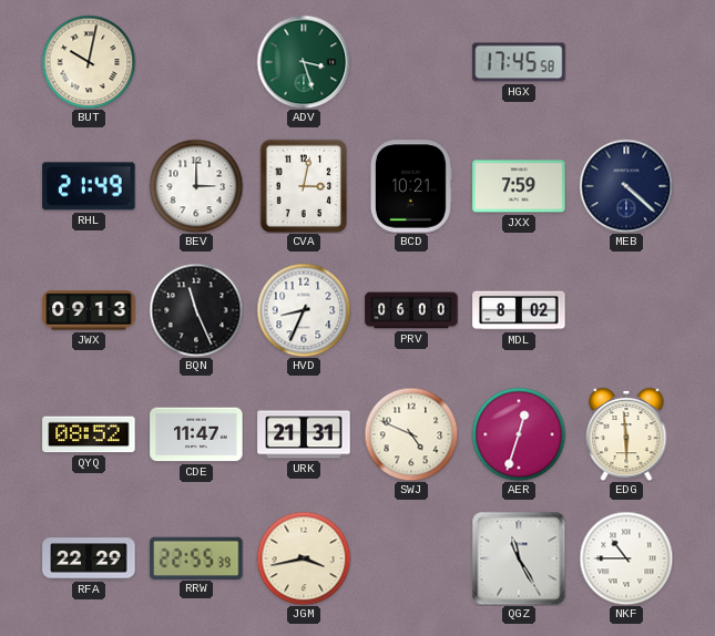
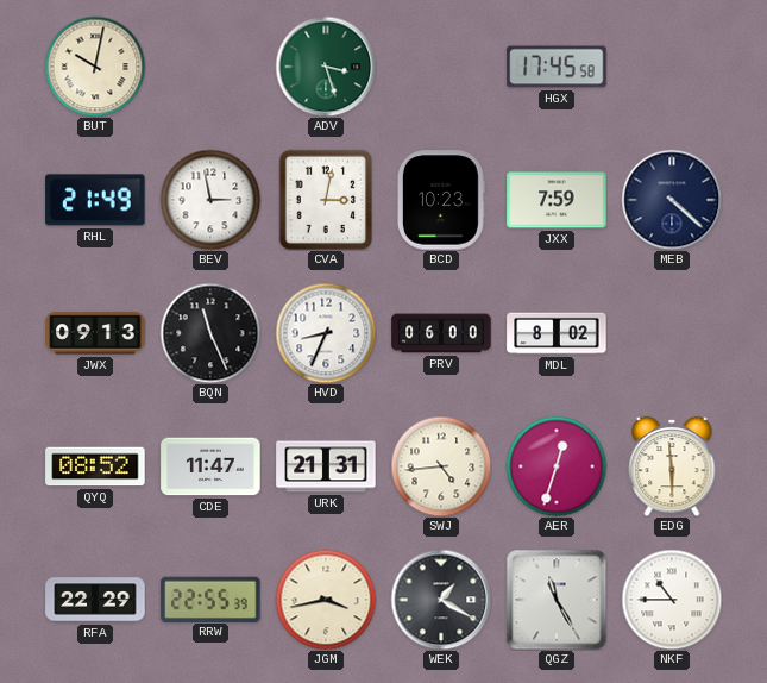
BEV: 3:00 -> 2:58 (210, 200)
BCD: 10:21 -> 10:23 (440, 200)
SWJ: 4:49 -> 4:44 (441, 466)
WEK: none -> 1:20 (441, 600)
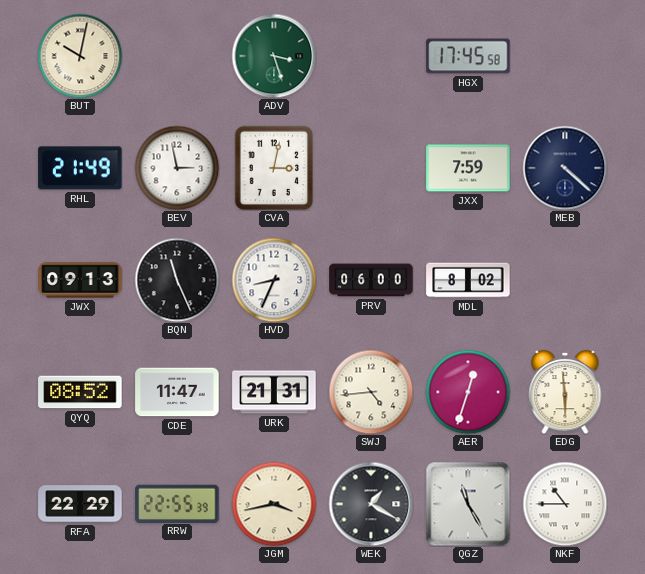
BCD: 10:23 -> none (440, 200)
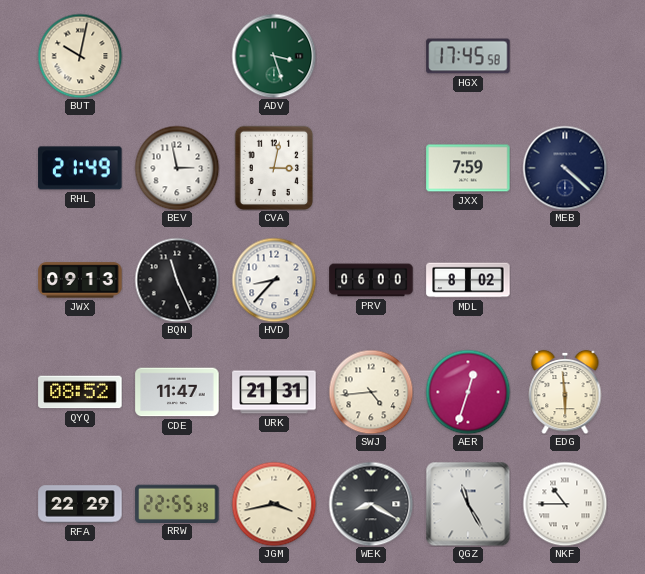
HVD: 8:34 -> 8:37 (274, 280)
WEK: 1:20 -> 8:20 (371, 504)
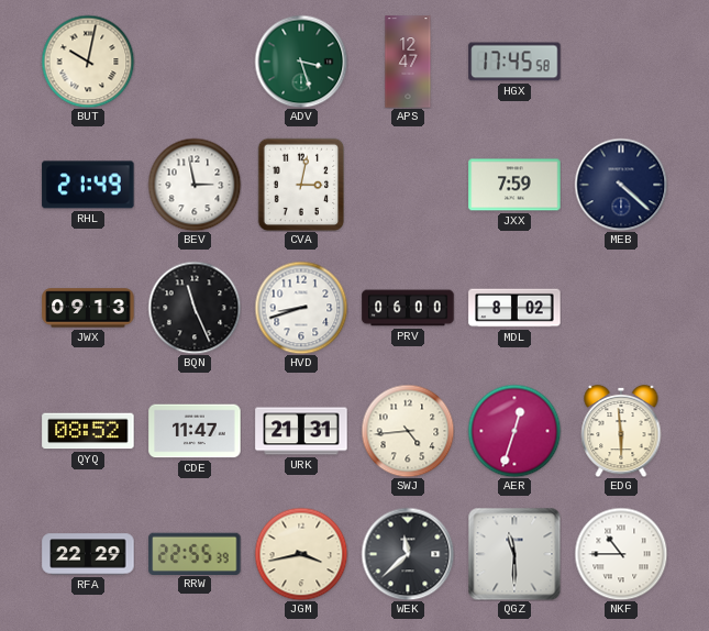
APS: none -> 12:47 (408, 62)
HVD: 8:37 -> 8:42 (301, 308)
WEK: 8:20 -> 11:38 (408, 554)
QGZ: 11:25 -> 11:30 (514, 554)
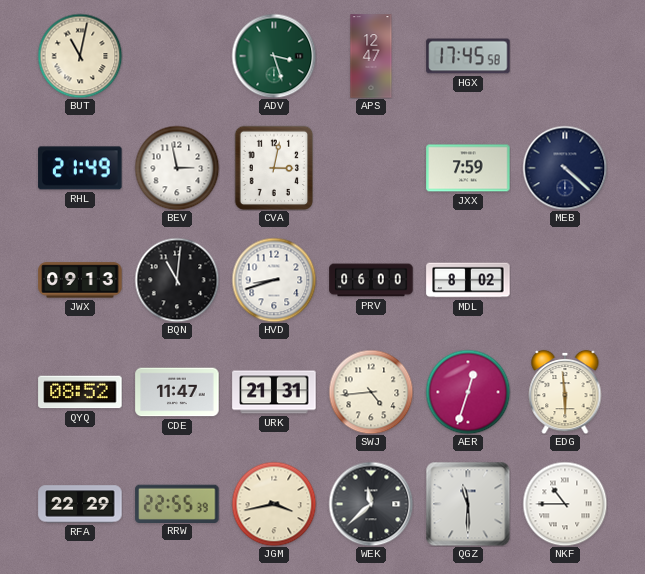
BUT: 10:02 -> 11:02 (80, 56)
BQN: 11:26 -> 11:01 (177, 280)
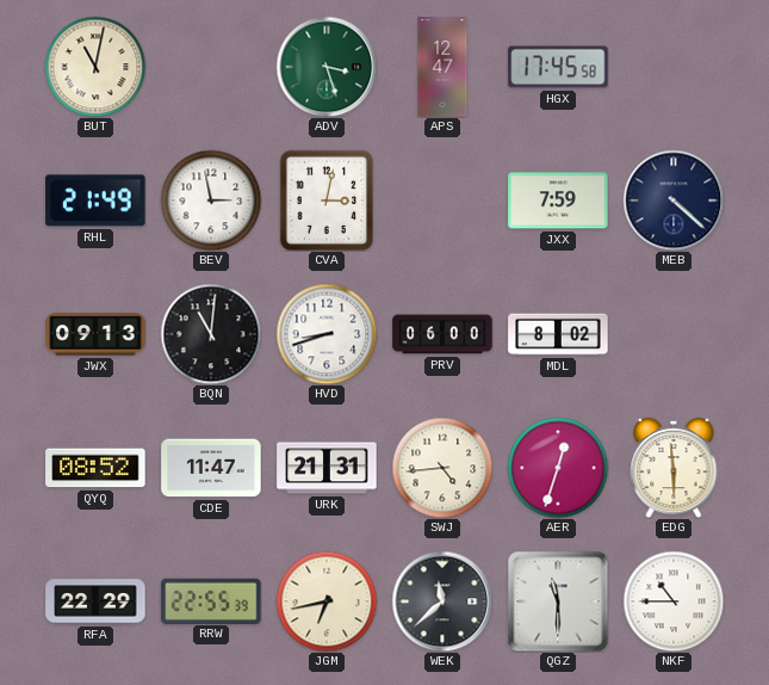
JGM: 3:43 -> 6:43 (327, 601)
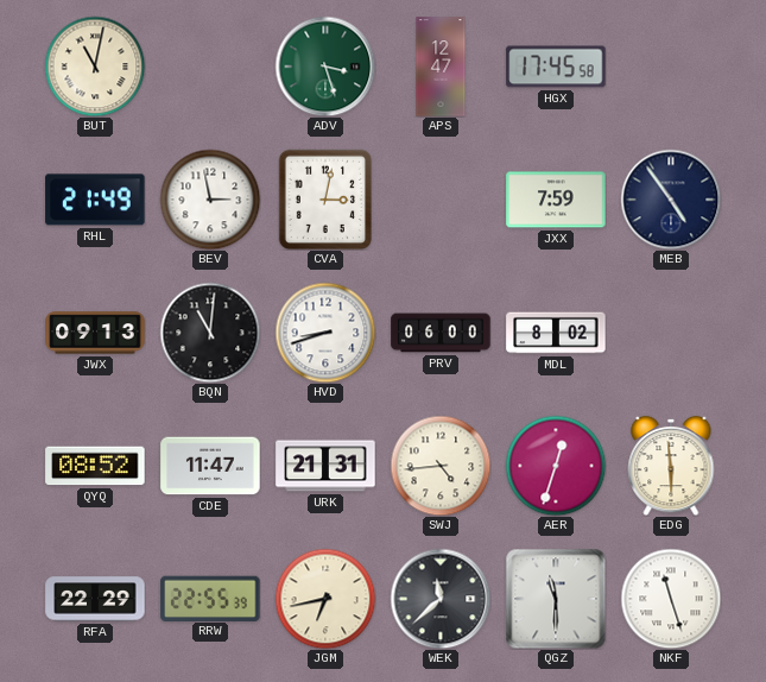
MEB: 4:22 -> 4:54 (671, 200)
NKF: 10:45 -> 11:27 (671, 599)
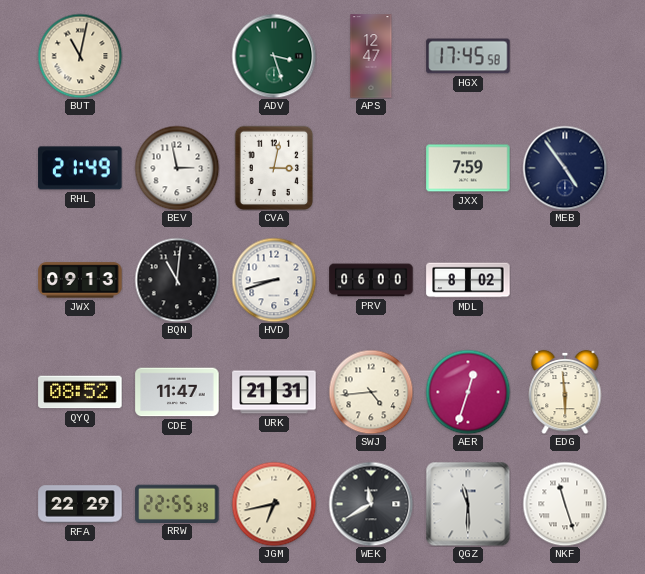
WEK: 11:38 -> 11:40 (371, 504)
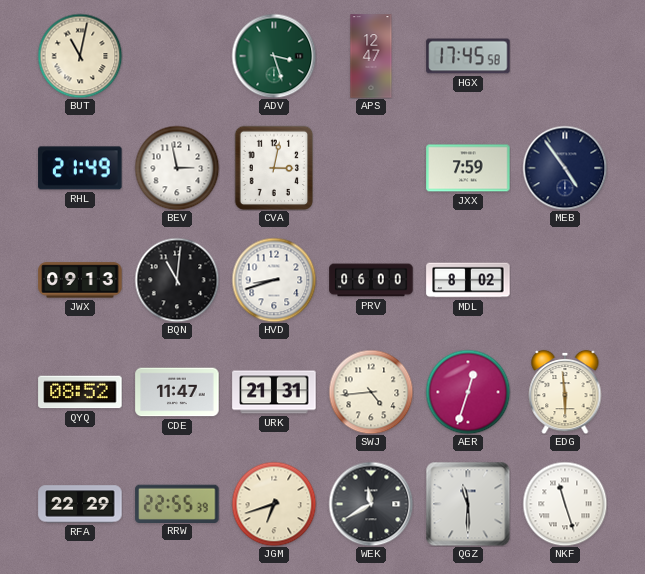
JGM: 6:43 -> 6:42 (274, 504)
